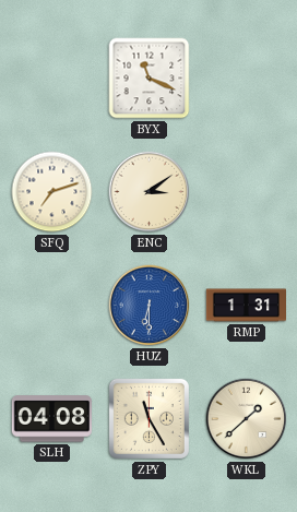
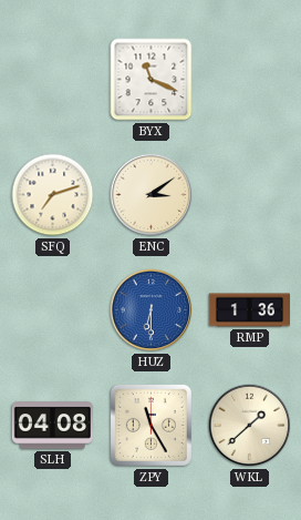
RMP: 1:31 -> 1:36 (249, 310)
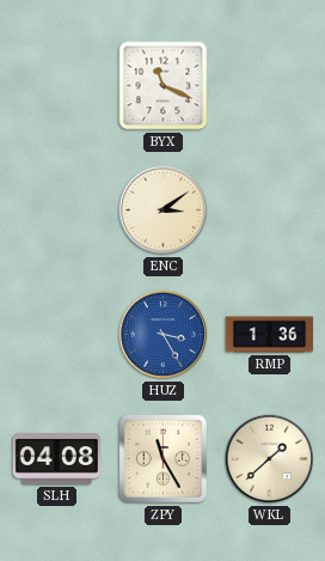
SFQ: 7:12 -> none (53, 195)
HUZ: 6:30 -> 3:25 (164, 335)
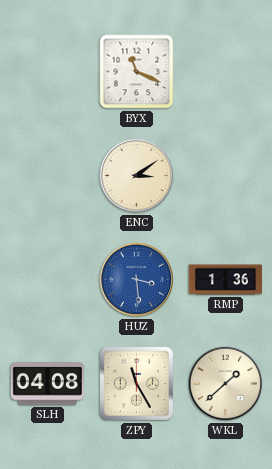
HUZ: 3:25 -> 3:29 (137, 280)
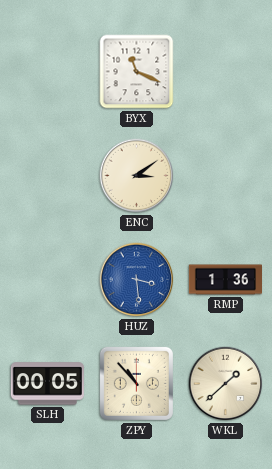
SLH: 04:08 -> 00:05 (47, 384)
ZPY: 11:25 -> 10:53 (136, 383)
